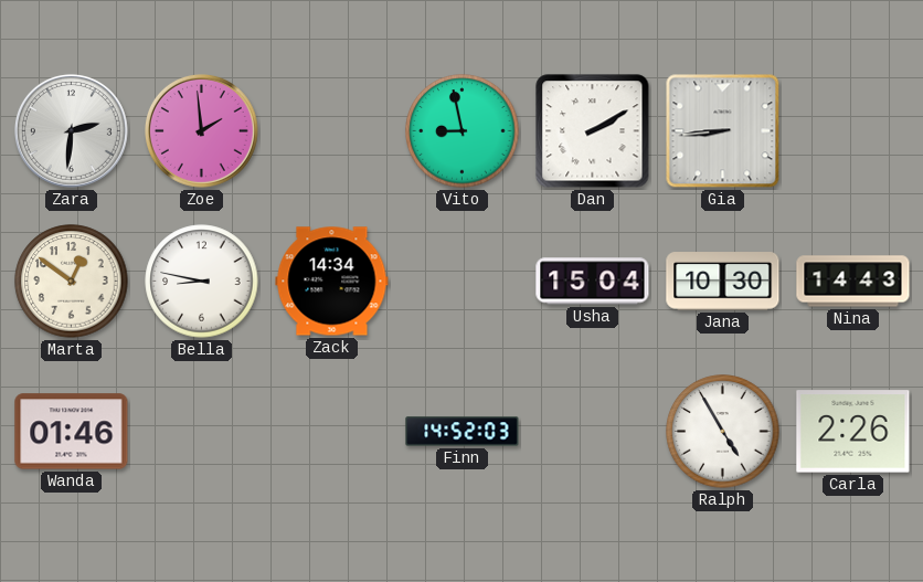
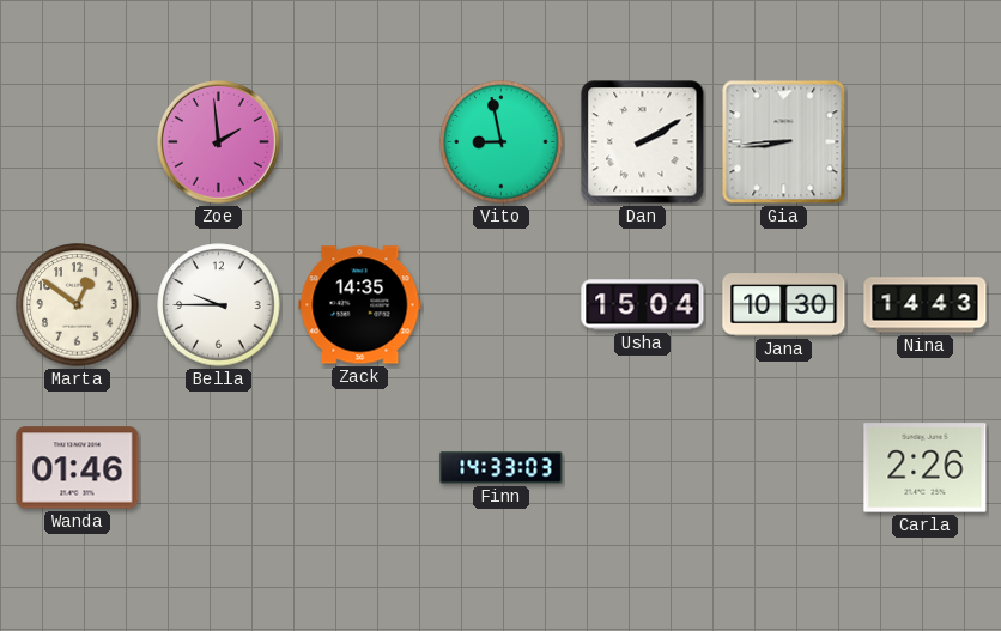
Zara: 2:31 -> none (71, 130)
Bella: 8:47 -> 9:45 (219, 305)
Zack: 14:34 -> 14:35 (360, 305)
Finn: 14:52 -> 14:33 (502, 468)
Ralph: 4:55 -> none (723, 432)
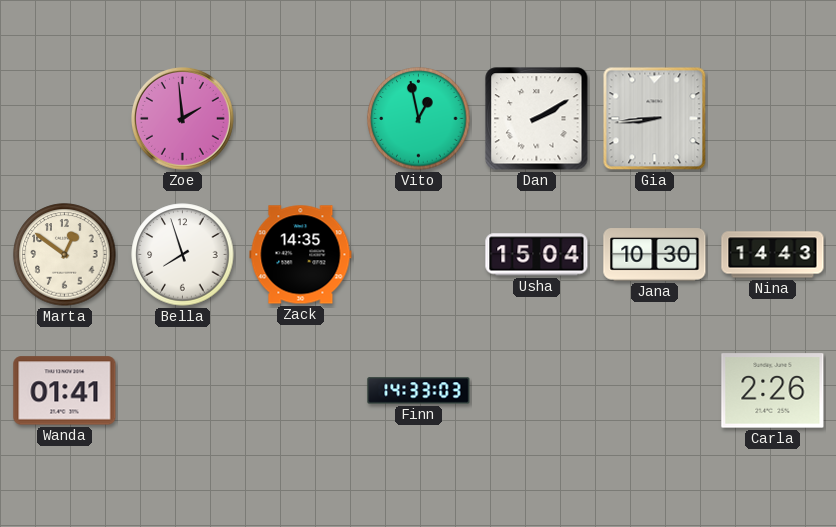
Vito: 8:58 -> 12:58 (419, 119)
Bella: 9:45 -> 7:57 (183, 255)
Wanda: 01:46 -> 01:41 (65, 391)
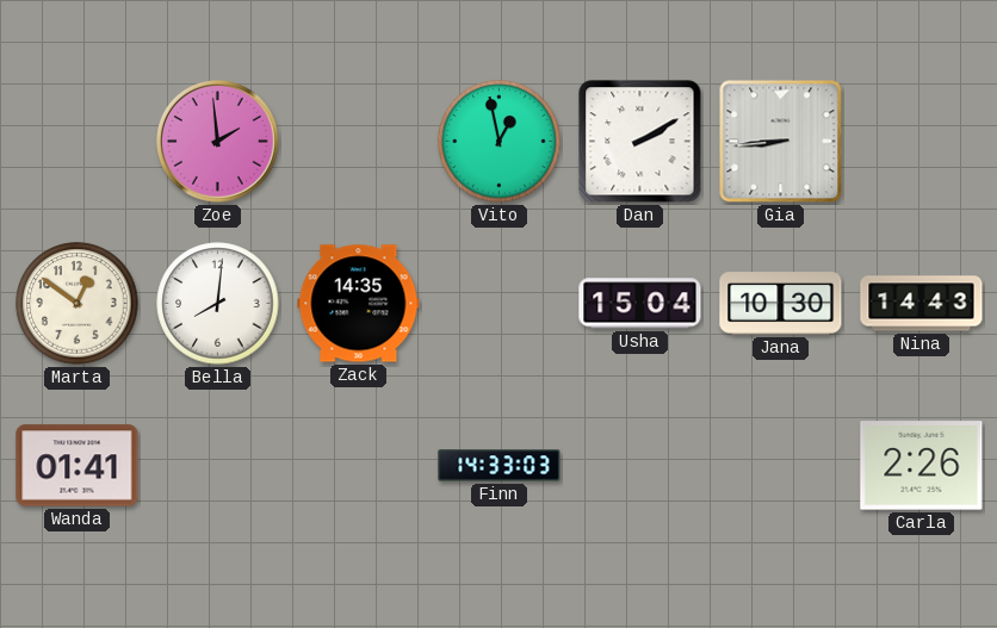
Bella: 7:57 -> 8:01 (218, 304)
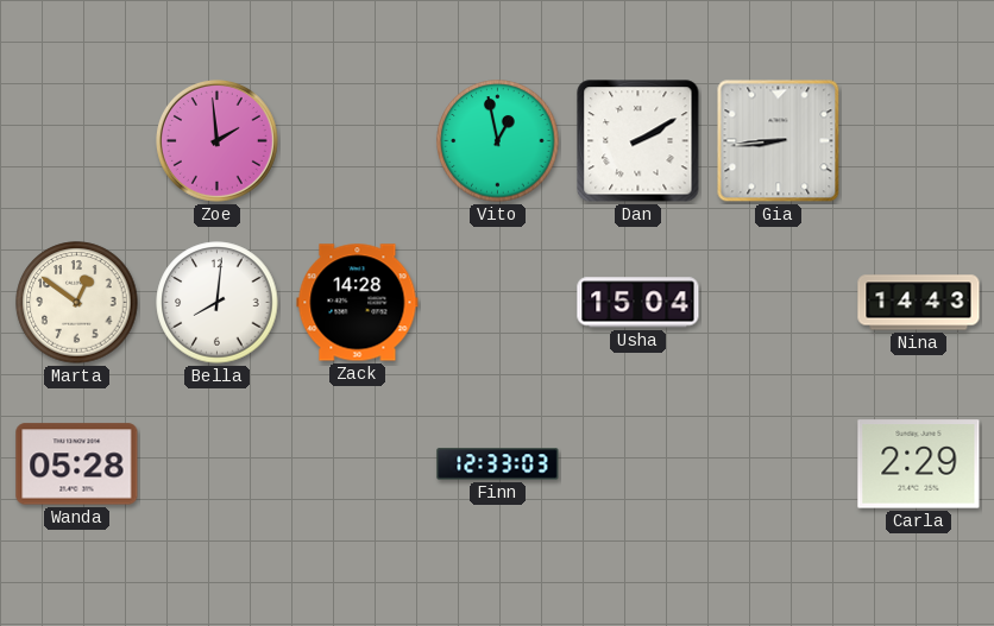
Zack: 14:35 -> 14:28 (358, 303)
Jana: 10:30 -> none (781, 304)
Wanda: 01:41 -> 05:28 (77, 464)
Finn: 14:33 -> 12:33 (498, 464)
Carla: 2:26 -> 2:29 (919, 464)
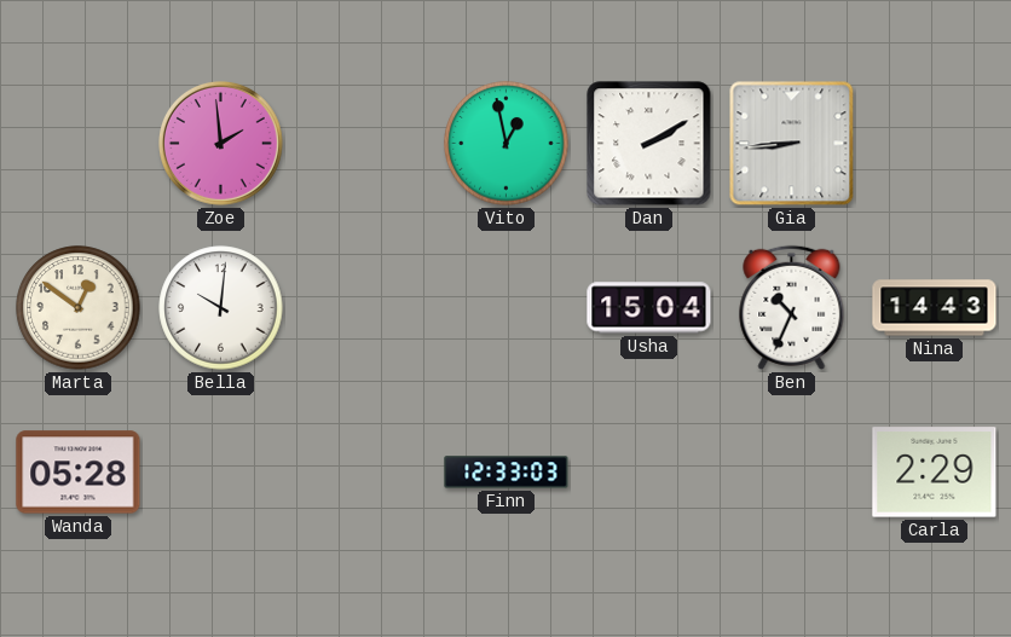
Bella: 8:01 -> 10:01 (221, 308)
Zack: 14:28 -> none (358, 303)
Ben: none -> 10:34 (792, 307)
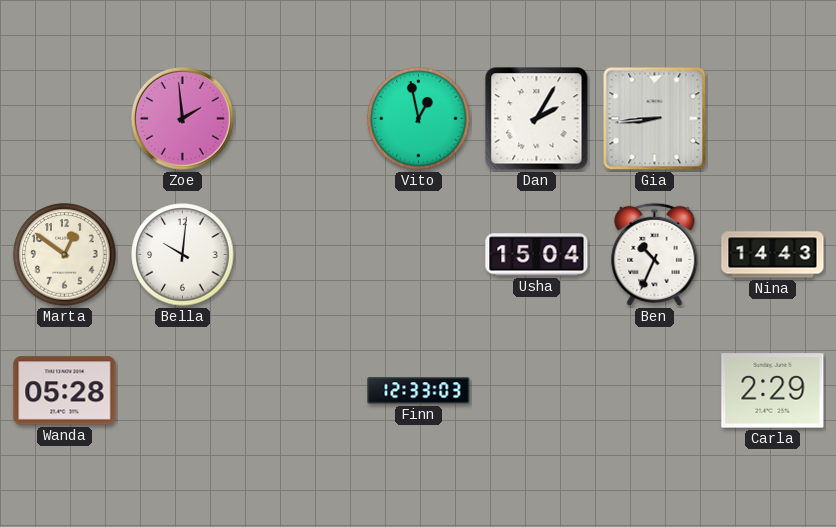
Dan: 2:10 -> 2:05 (537, 119)
